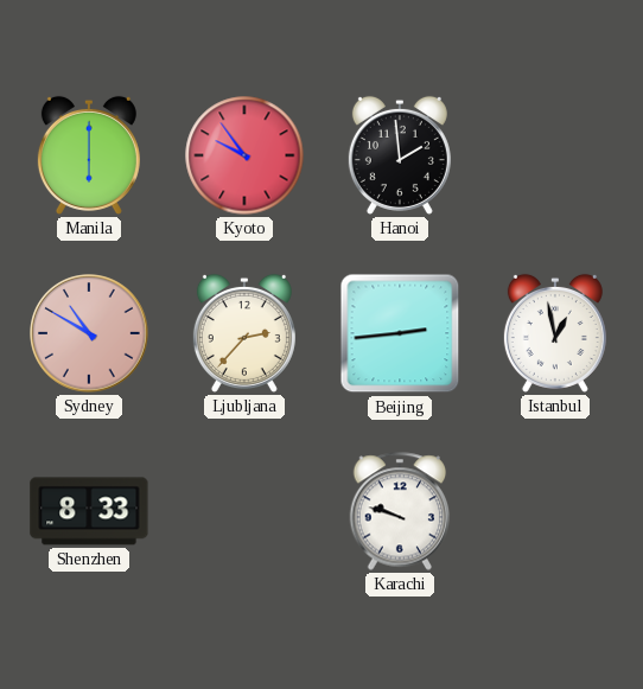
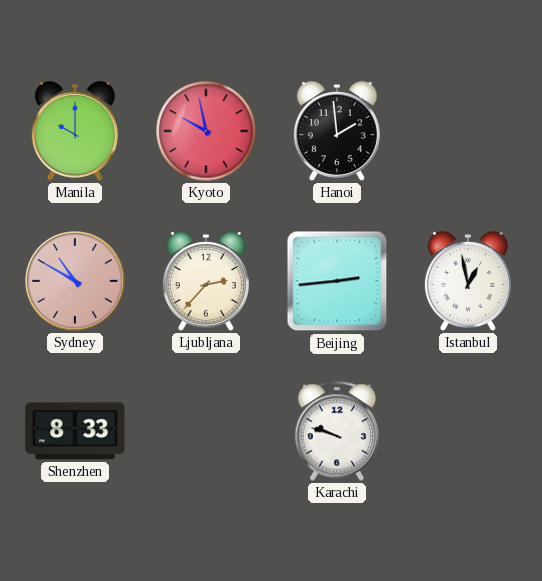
Manila: 6:00 -> 10:00 (75, 131)
Kyoto: 9:54 -> 9:58 (206, 131)
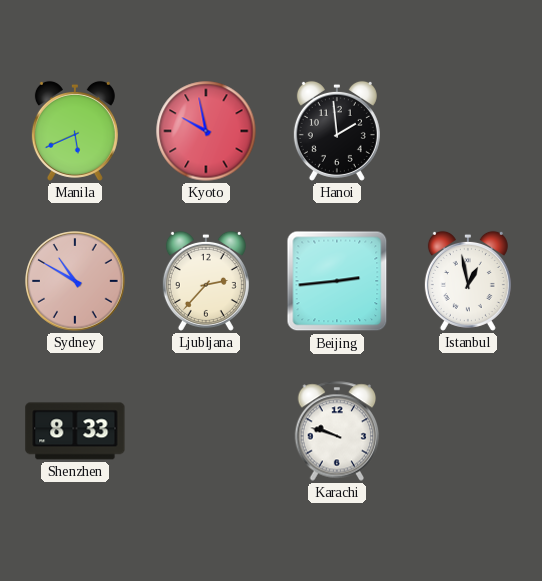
Manila: 10:00 -> 5:41 (75, 131)
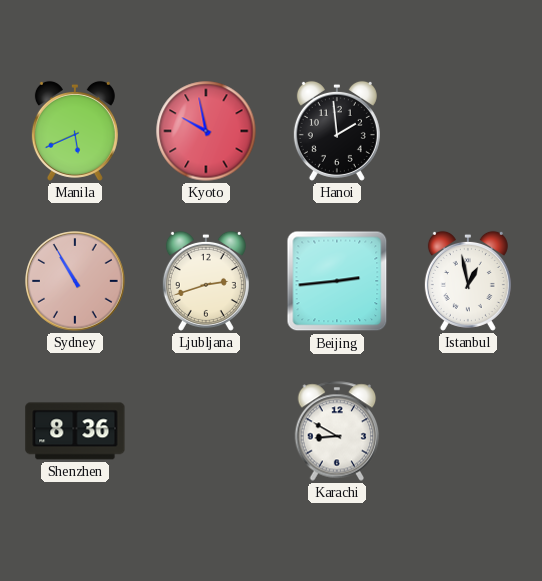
Sydney: 10:50 -> 10:55 (75, 281)
Ljubljana: 2:37 -> 2:42 (206, 281)
Shenzhen: 8:33 -> 8:36 (75, 431)
Karachi: 9:48 -> 8:50 (337, 431)
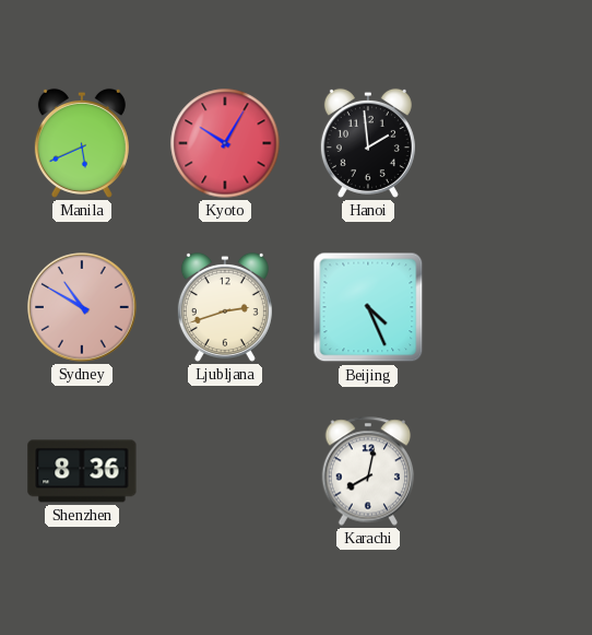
Kyoto: 9:58 -> 10:05 (225, 143)
Sydney: 10:55 -> 10:50 (82, 307)
Beijing: 2:44 -> 4:26 (368, 307)
Istanbul: 12:58 -> none (468, 281)
Karachi: 8:50 -> 8:02 (368, 471)
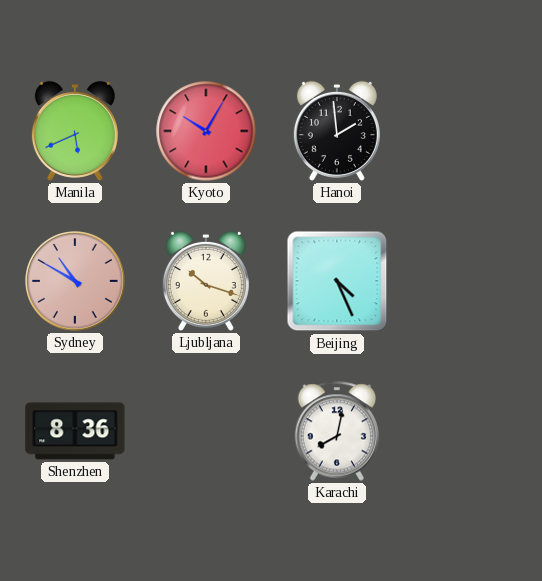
Ljubljana: 2:42 -> 10:18 (206, 281)
